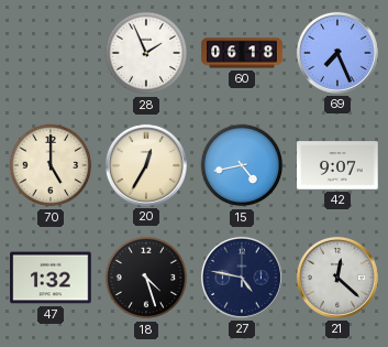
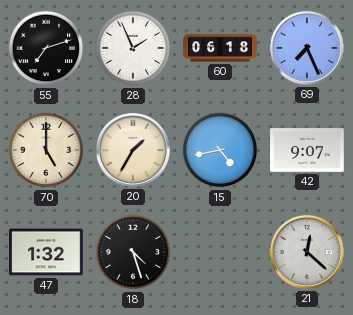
55: none -> 7:12 (46, 48)
20: 12:35 -> 1:35 (133, 150)
27: 4:47 -> none (242, 278)
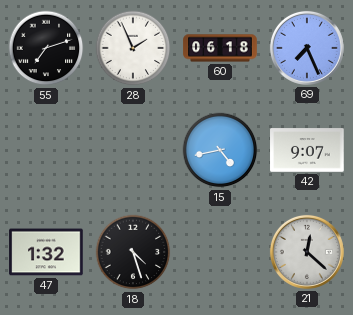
70: 5:00 -> none (46, 150)
20: 1:35 -> none (133, 150)
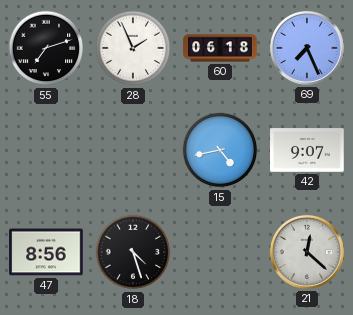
47: 1:32 -> 8:56 (46, 252)
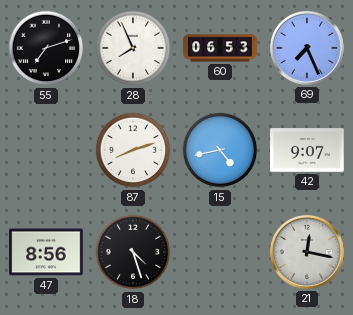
28: 1:56 -> 7:56 (133, 48)
60: 06:18 -> 06:53 (220, 48)
87: none -> 8:12 (133, 150)
21: 12:22 -> 12:17 (307, 252)
